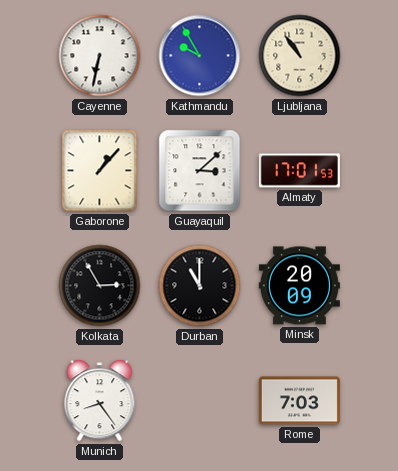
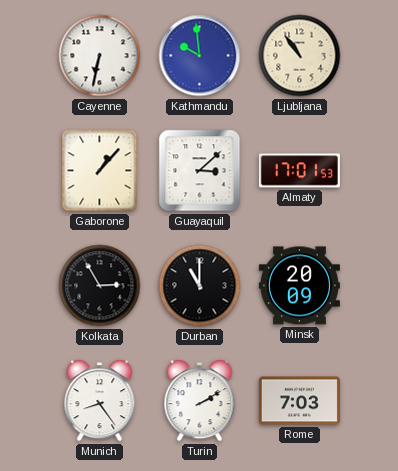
Kathmandu: 9:55 -> 9:59 (200, 56)
Turin: none -> 2:10 (200, 401)
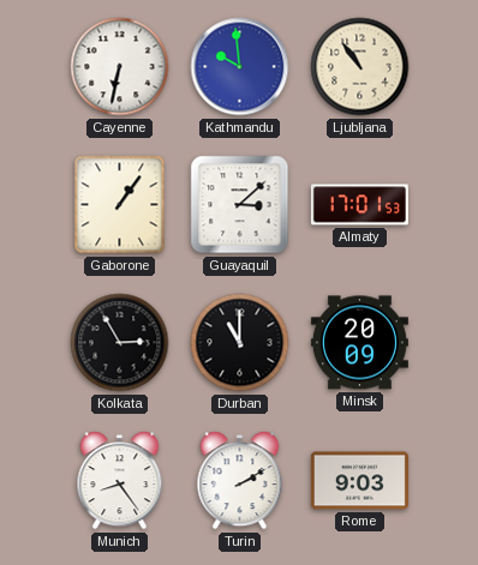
Gaborone: 1:07 -> 1:06 (120, 205)
Rome: 7:03 -> 9:03 (359, 481)
